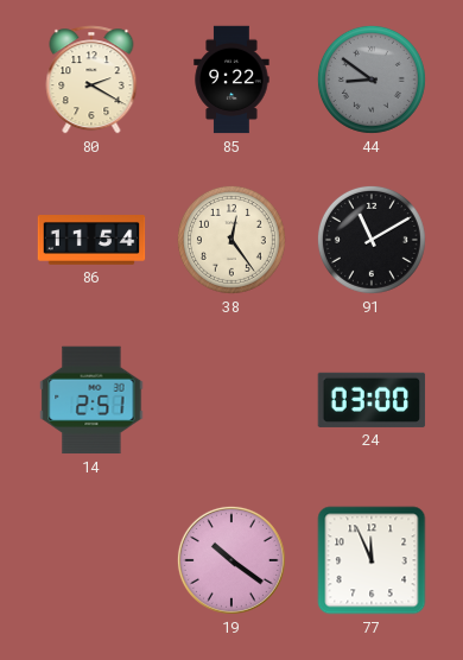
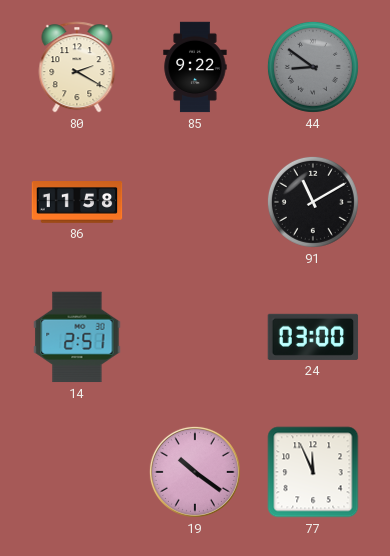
86: 11:54 -> 11:58 (77, 203)
38: 12:24 -> none (231, 240)
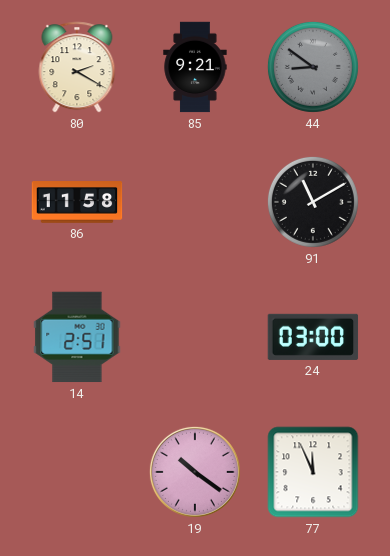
85: 9:22 -> 9:21 (195, 67)
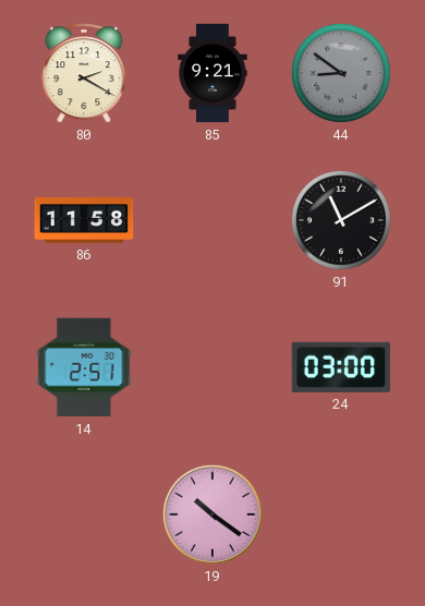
77: 11:56 -> none (313, 472)
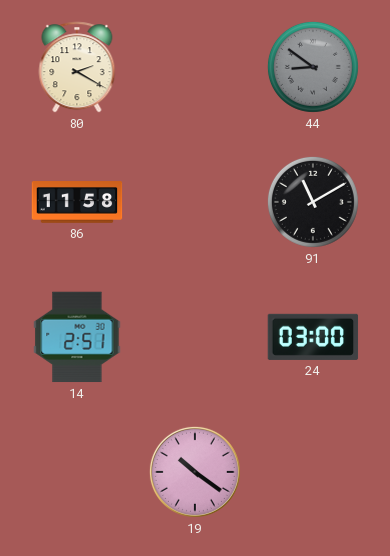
85: 9:21 -> none (212, 73)
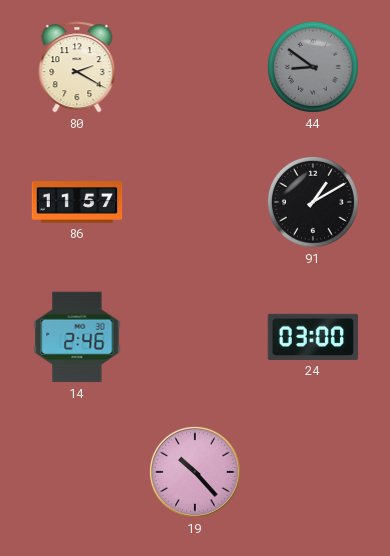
86: 11:58 -> 11:57 (77, 203)
91: 11:10 -> 1:10 (313, 202)
14: 2:51 -> 2:46 (77, 337)
19: 10:21 -> 10:23 (195, 472)
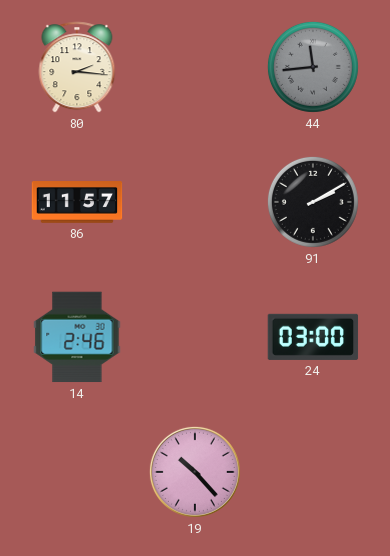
80: 2:20 -> 2:16 (77, 67)
44: 8:51 -> 11:44 (313, 67)
91: 1:10 -> 2:10 (313, 202)
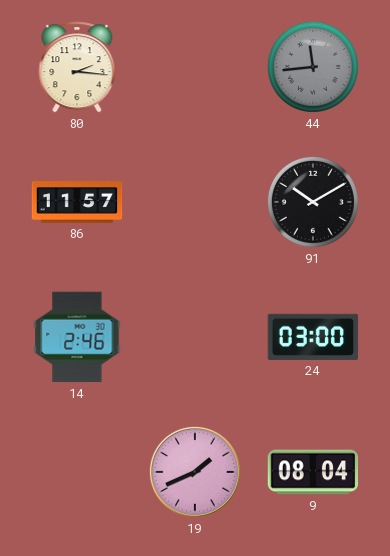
91: 2:10 -> 10:10 (313, 202)
19: 10:23 -> 1:41 (195, 472)
9: none -> 08:04 (313, 472)
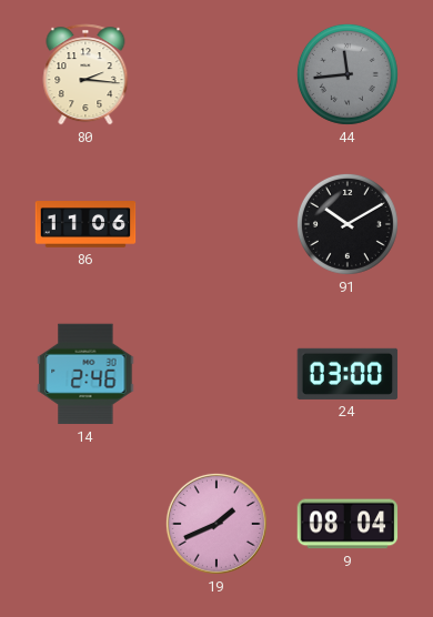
86: 11:57 -> 11:06 (85, 225)
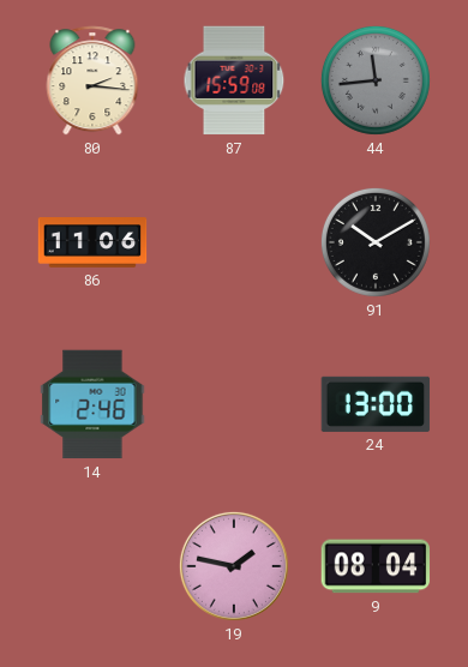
87: none -> 15:59 (234, 80)
24: 03:00 -> 13:00 (376, 404)
19: 1:41 -> 1:47 (234, 566)
